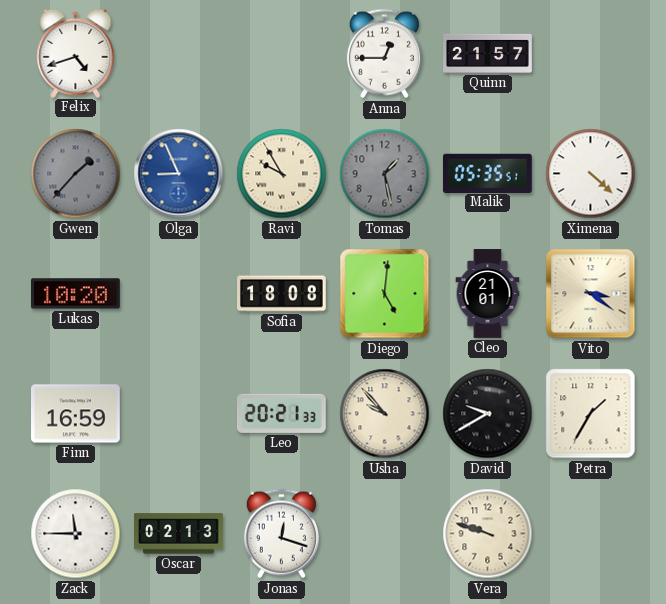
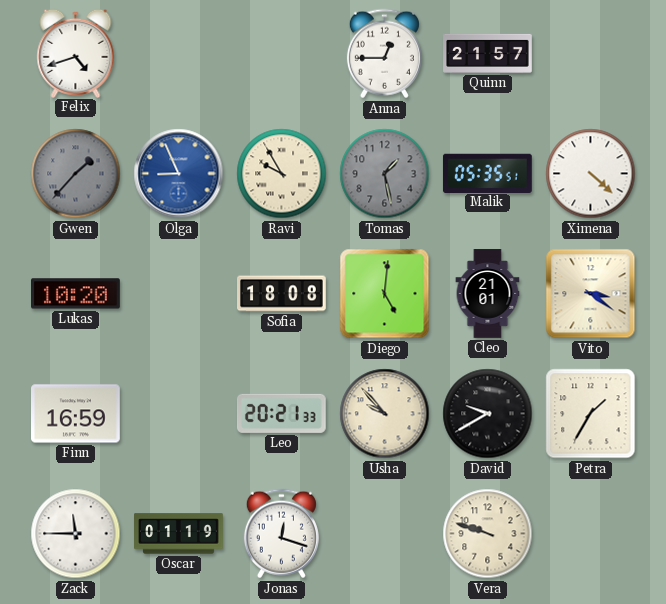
Oscar: 02:13 -> 01:19 (179, 534)
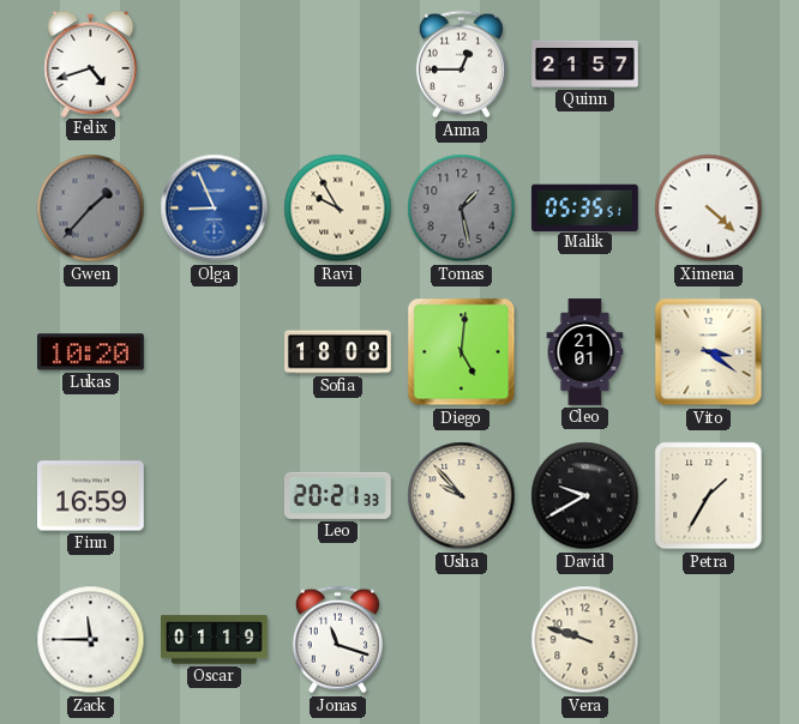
Jonas: 12:18 -> 11:18 (337, 640)
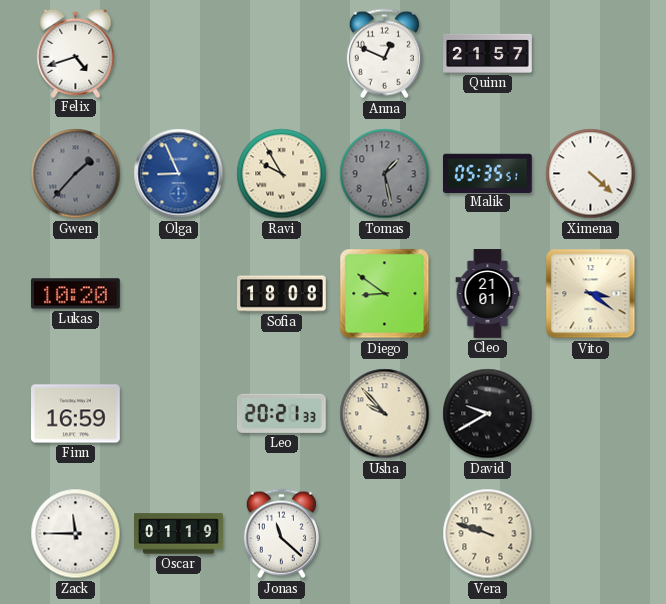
Anna: 12:45 -> 12:49 (384, 54)
Diego: 5:01 -> 8:51 (385, 294)
Petra: 1:35 -> none (709, 496)
Jonas: 11:18 -> 11:22 (281, 534)
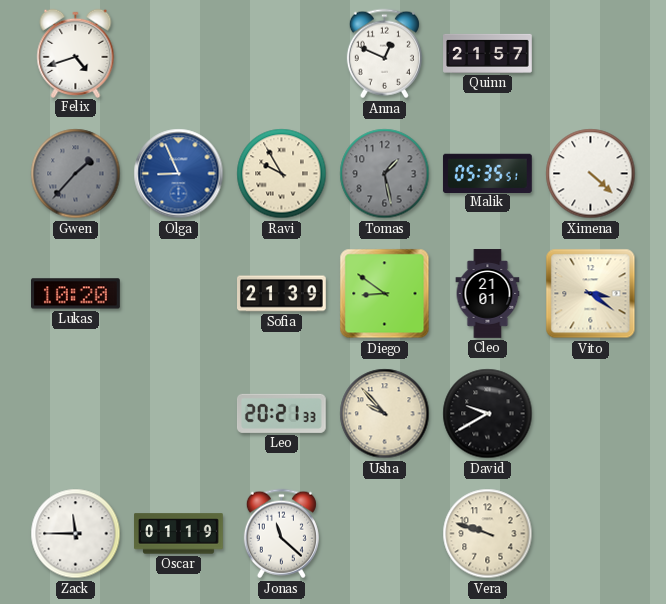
Sofia: 18:08 -> 21:39 (282, 294)
Finn: 16:59 -> none (76, 414)
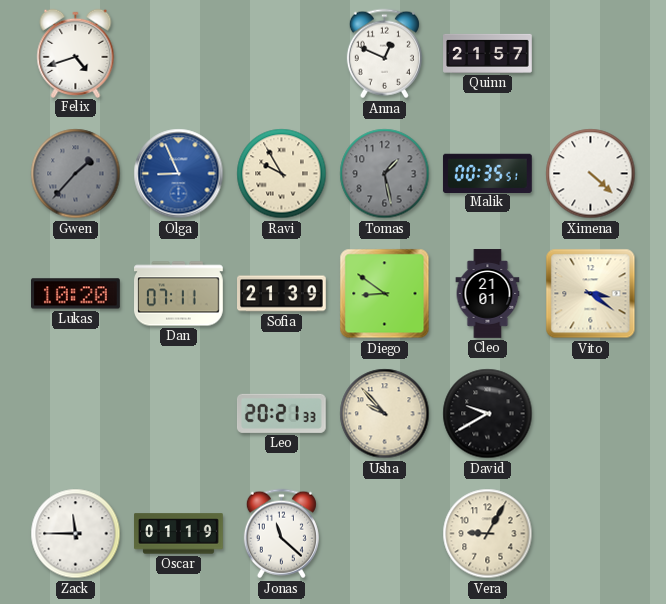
Malik: 05:35 -> 00:35 (487, 173)
Dan: none -> 07:11 (179, 294)
Vera: 9:48 -> 9:05 (488, 534)
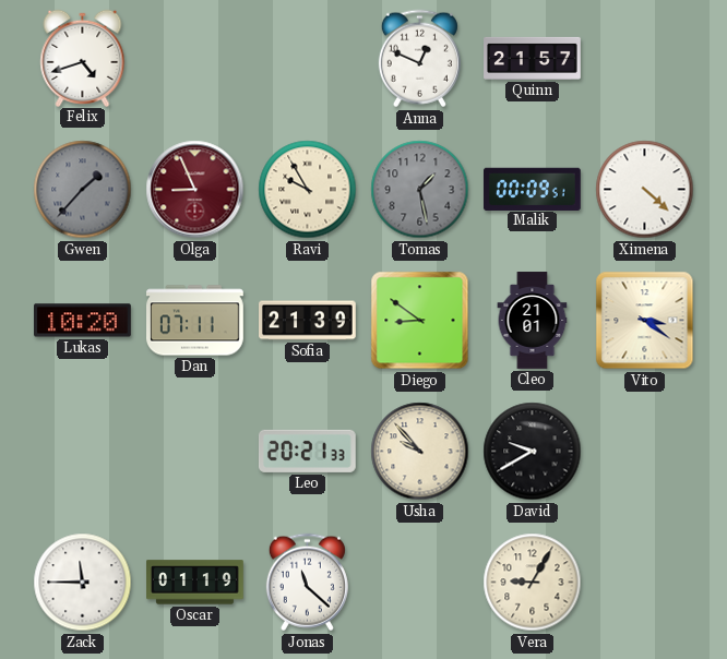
Olga dial: blue -> burgundy (195, 190)
Malik: 00:35 -> 00:09 (532, 189)
